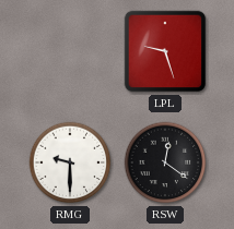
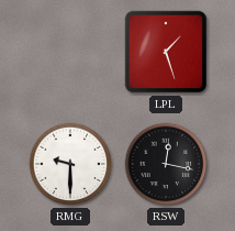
LPL: 9:27 -> 1:27 (166, 52)
RSW: 12:21 -> 12:17 (166, 164)
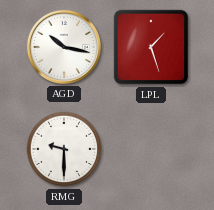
AGD: none -> 10:17 (64, 47)
RSW: 12:17 -> none (166, 164)
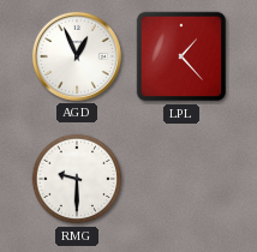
AGD: 10:17 -> 12:56 (77, 56)
LPL: 1:27 -> 1:23 (181, 56)
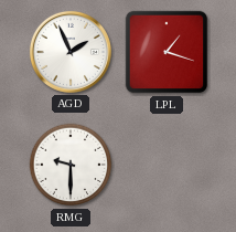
AGD: 12:56 -> 1:56 (71, 52)
LPL: 1:23 -> 1:18 (167, 52)
